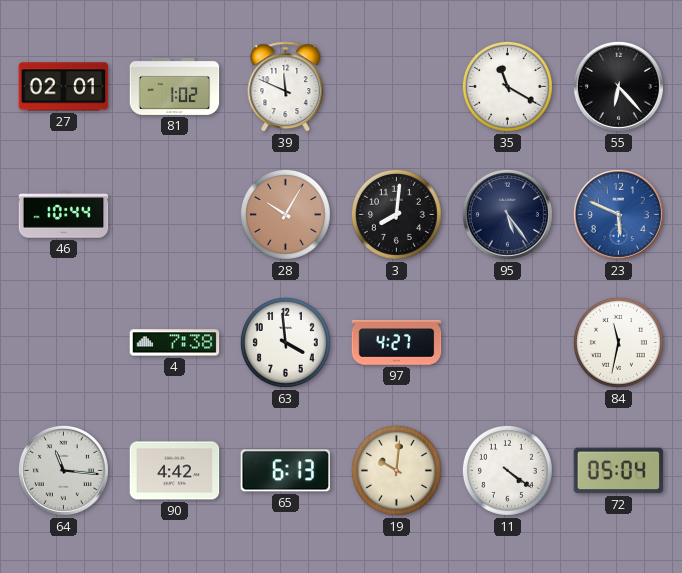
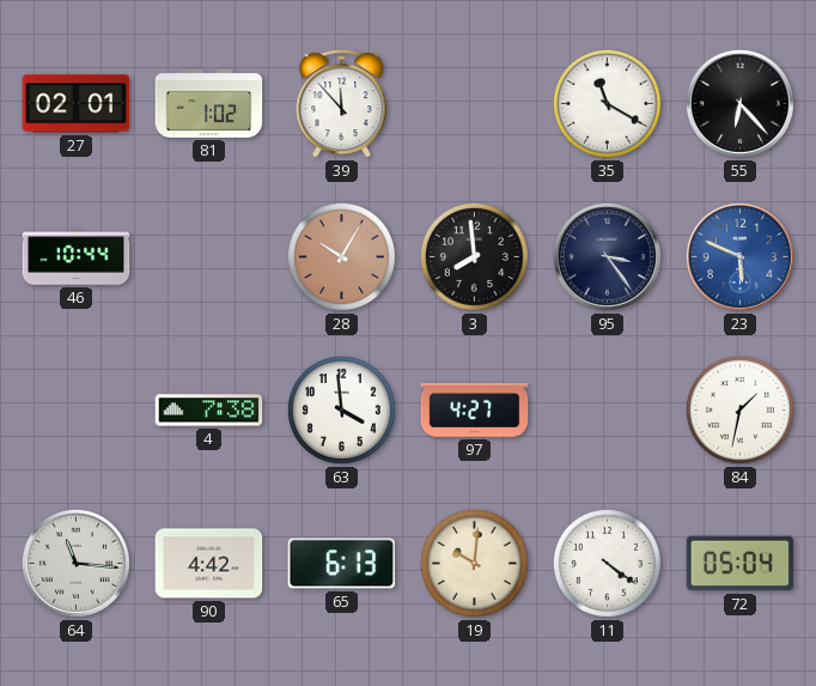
39: 11:49 -> 11:53 (342, 104)
3: 8:01 -> 7:59 (474, 256)
95: 5:24 -> 3:24 (607, 256)
84: 11:32 -> 1:32 (739, 409)
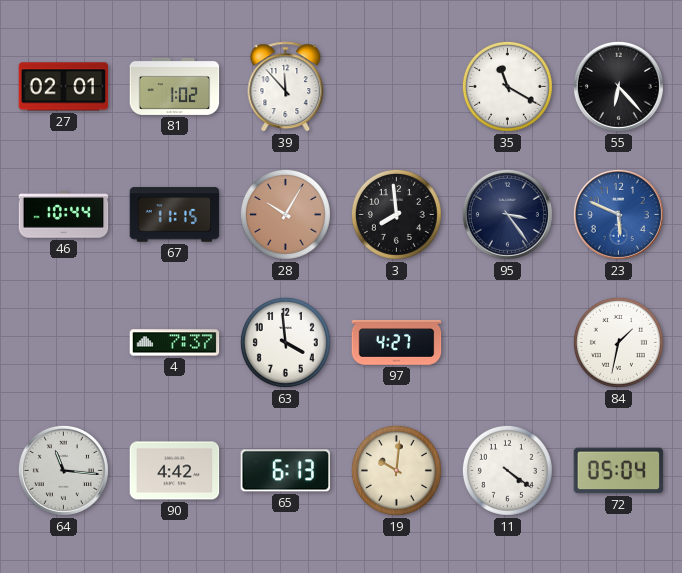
67: none -> 11:15 (175, 215)
4: 7:38 -> 7:37 (175, 343)
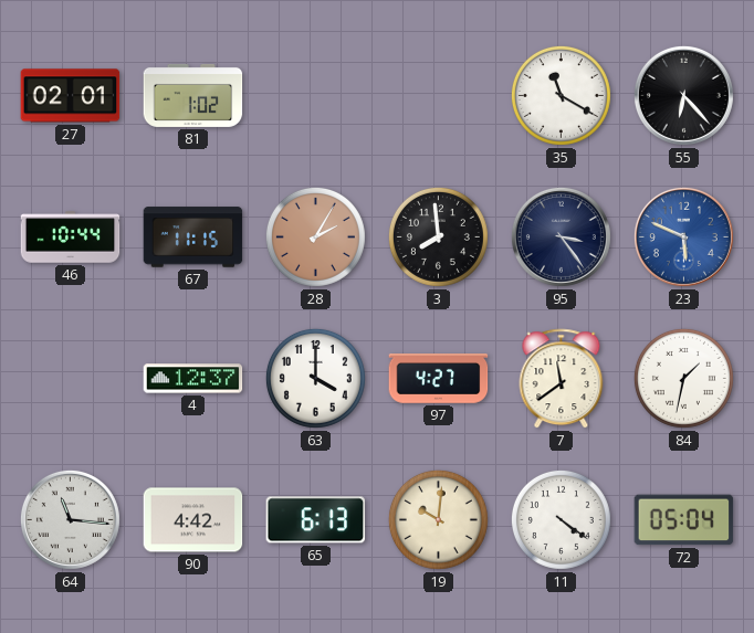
39: 11:53 -> none (286, 87)
28: 10:05 -> 2:05 (315, 236)
4: 7:37 -> 12:37 (193, 379)
63: 3:59 -> 4:00 (315, 378)
7: none -> 11:39 (562, 379)
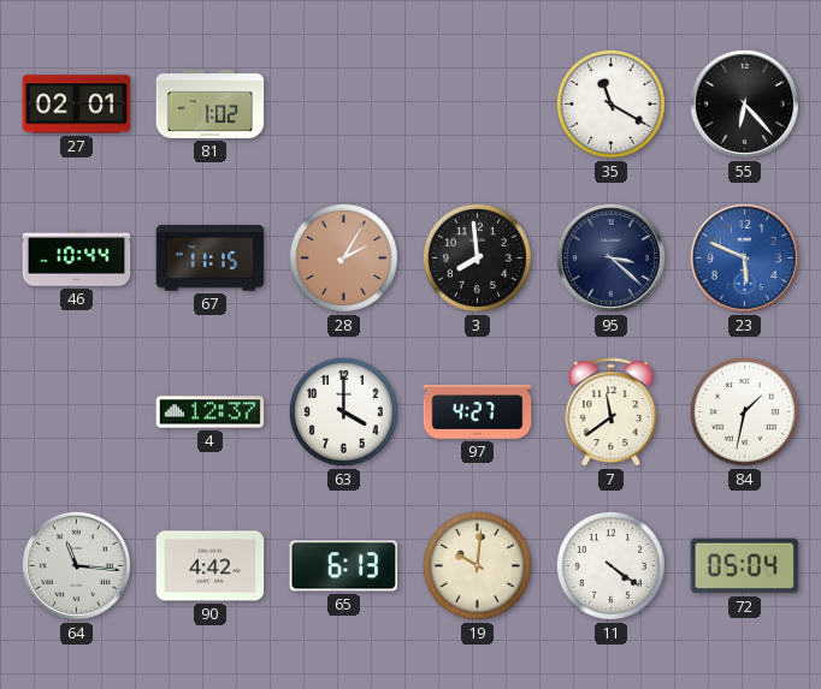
95: 3:24 -> 3:22 (610, 257)
